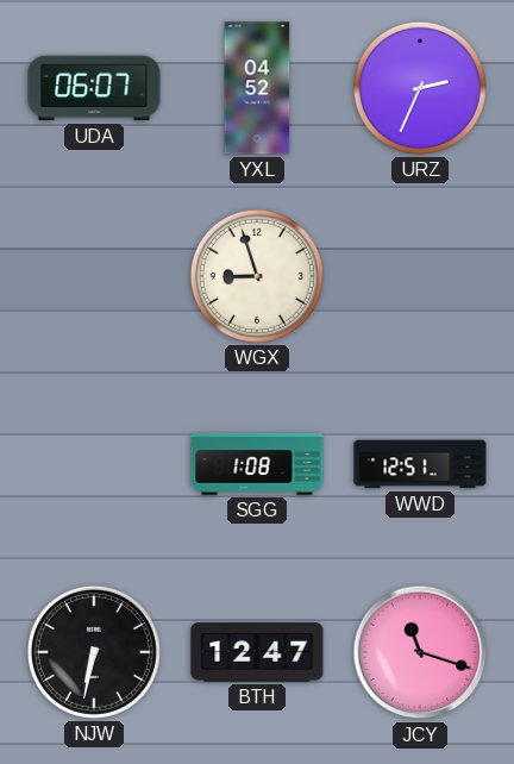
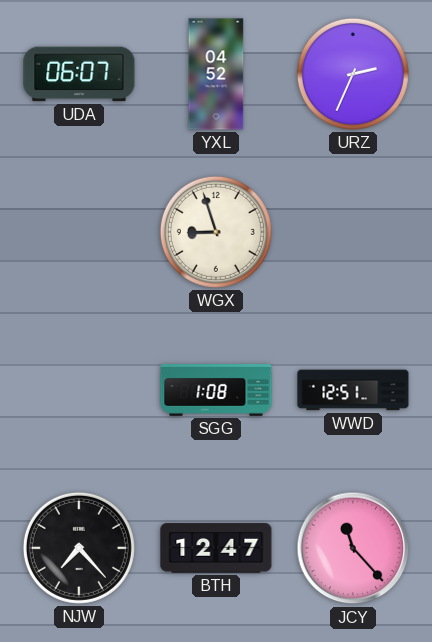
NJW: 6:32 -> 7:23 (79, 548)
JCY: 11:18 -> 11:23 (353, 548)
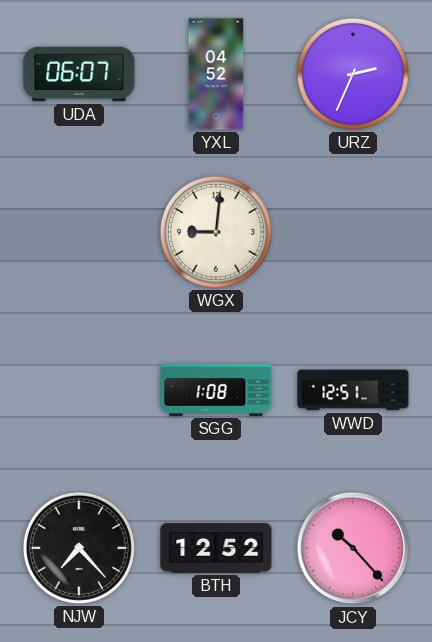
WGX: 8:57 -> 9:01 (216, 232)
BTH: 12:47 -> 12:52 (216, 548)
JCY: 11:23 -> 10:23 (353, 548)
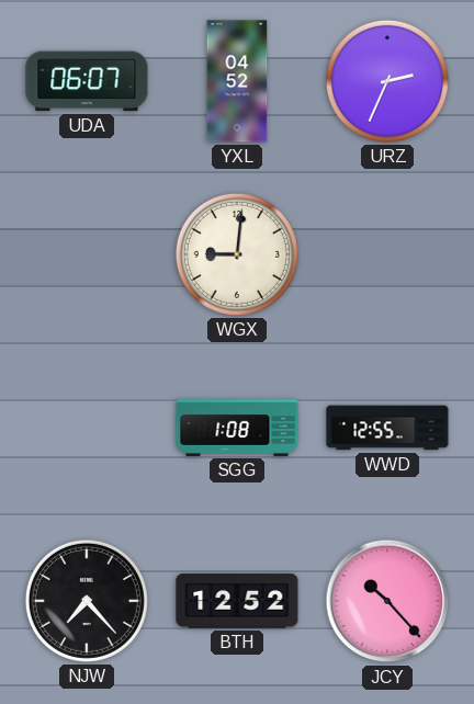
WWD: 12:51 -> 12:55 (387, 428)
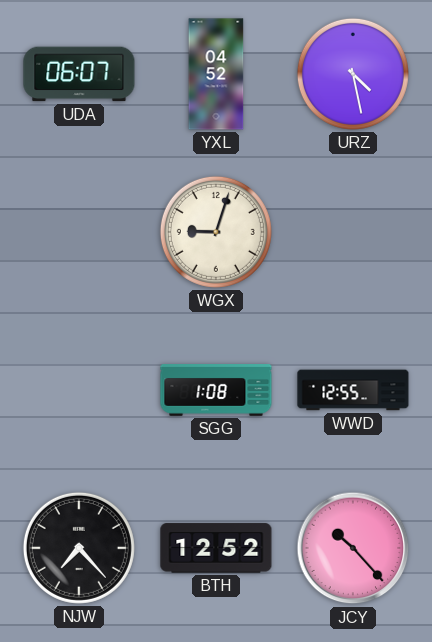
URZ: 2:34 -> 4:28 (353, 74)
WGX: 9:01 -> 9:03 (216, 232)
